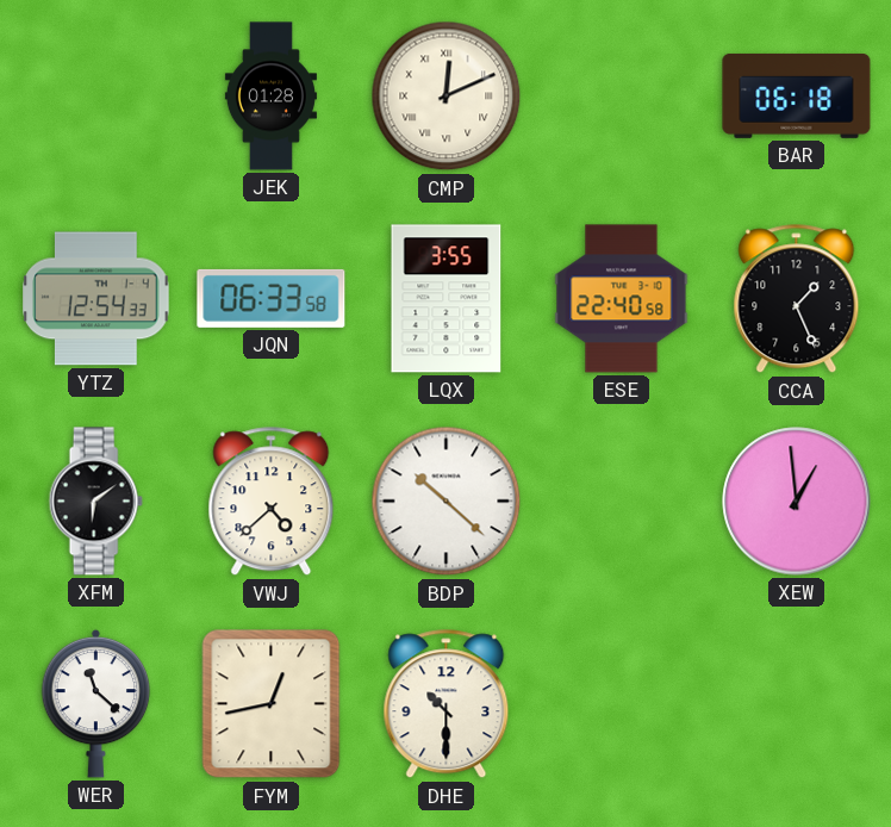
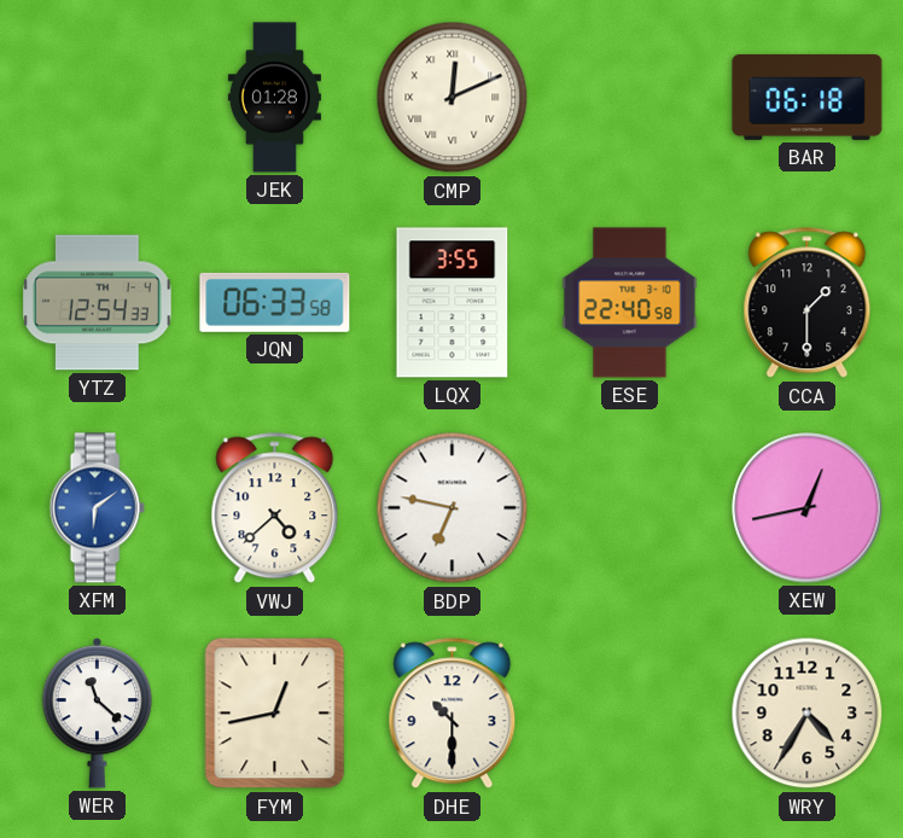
CCA: 1:26 -> 1:30 (808, 303)
XFM dial: black -> blue (97, 508)
BDP: 10:22 -> 6:47 (453, 508)
XEW: 12:59 -> 12:43 (808, 508)
WRY: none -> 4:35 (808, 714)
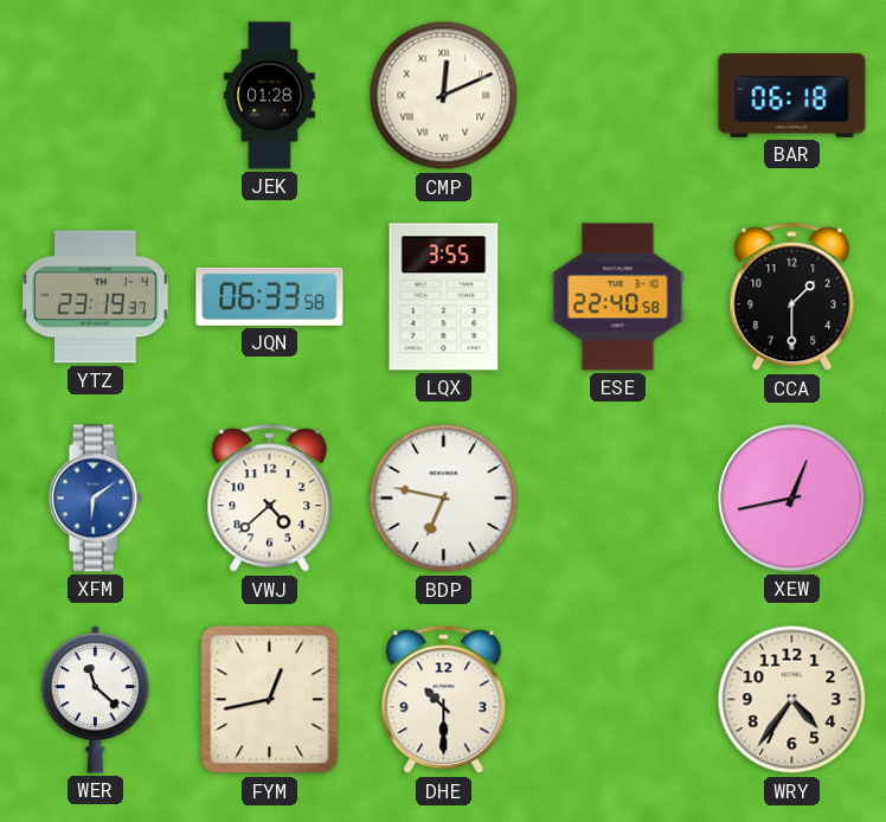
YTZ: 12:54 -> 23:19 (96, 297)
WRY: 4:35 -> 4:36 (792, 700)
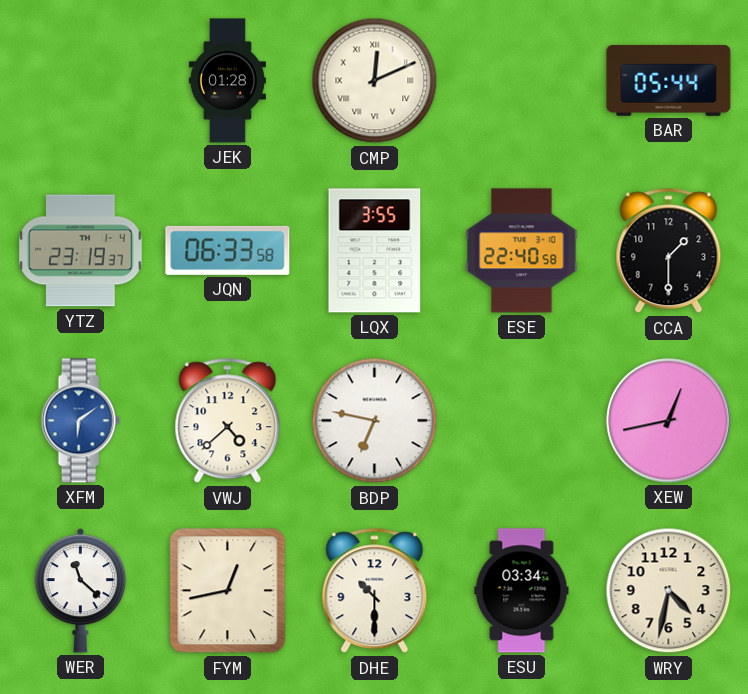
BAR: 06:18 -> 05:44 (669, 80)
ESU: none -> 03:34 (522, 591)
WRY: 4:36 -> 4:32 (669, 591)
